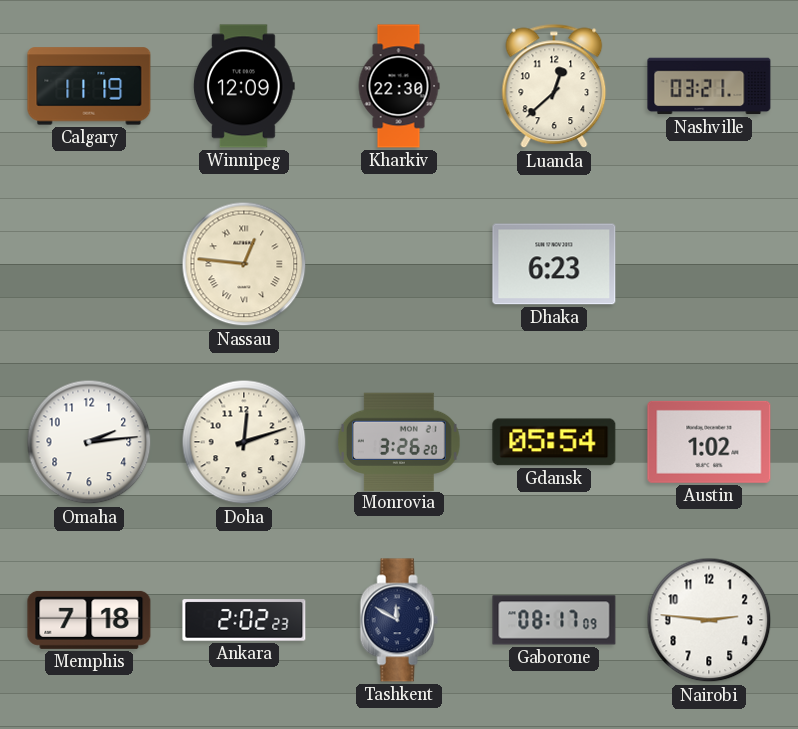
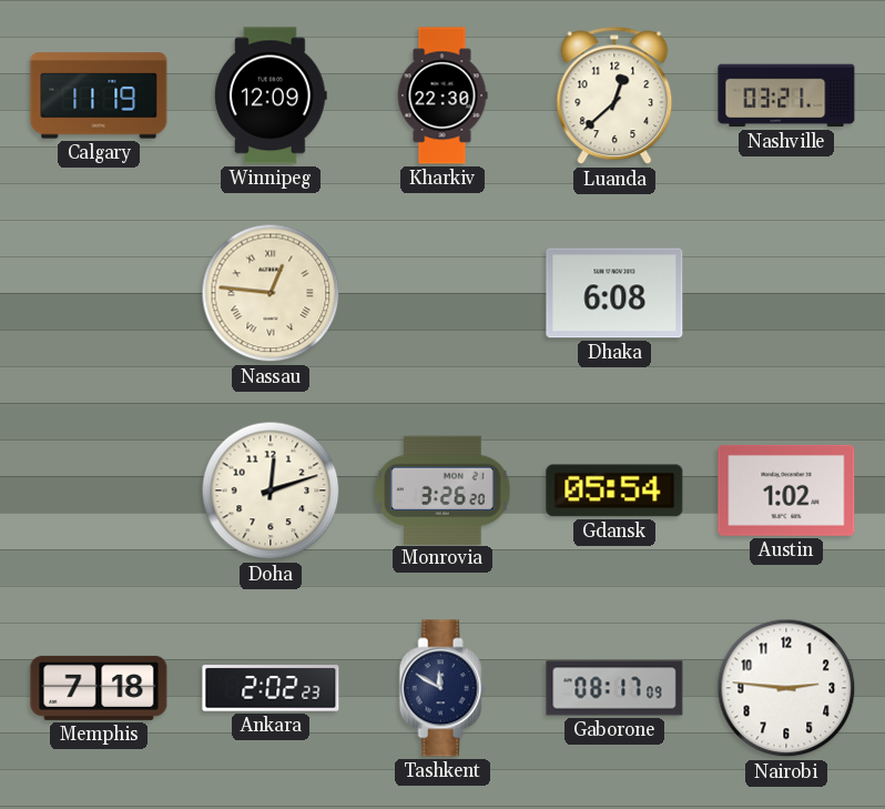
Dhaka: 6:23 -> 6:08 (614, 293)
Omaha: 2:14 -> none (89, 442)
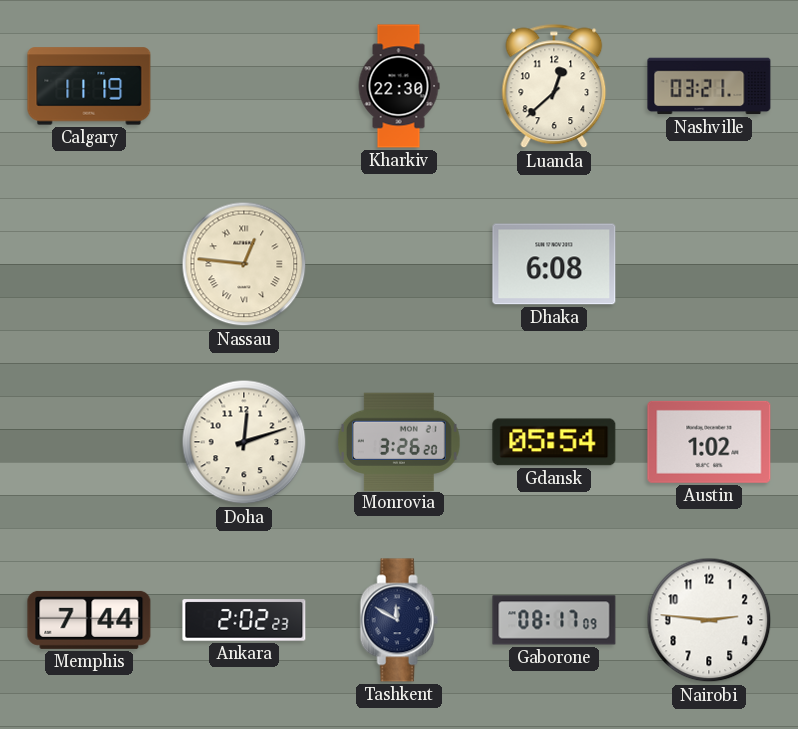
Winnipeg: 12:09 -> none (271, 95)
Memphis: 7:18 -> 7:44 (89, 620)
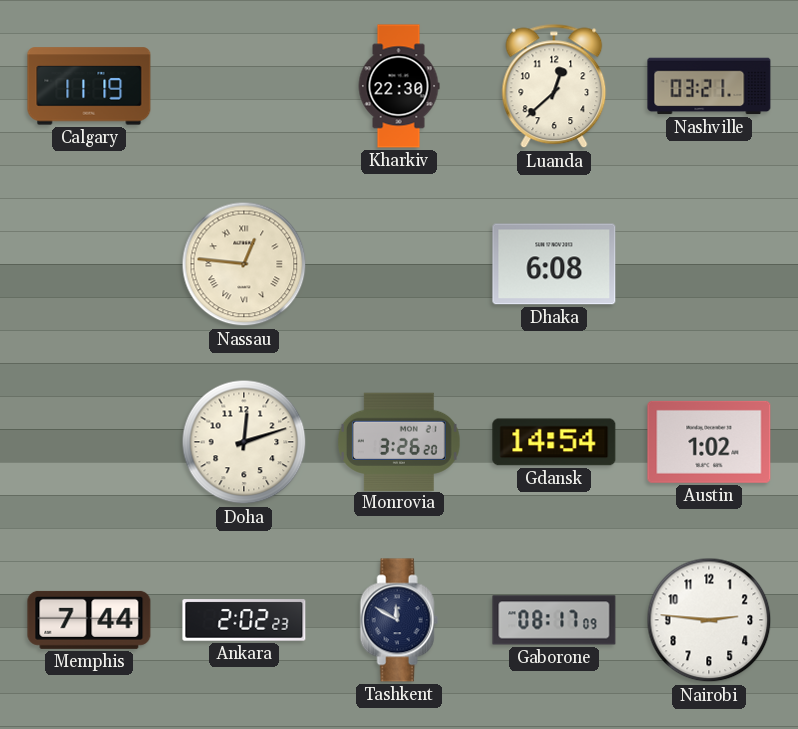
Gdansk: 05:54 -> 14:54 (554, 442)
